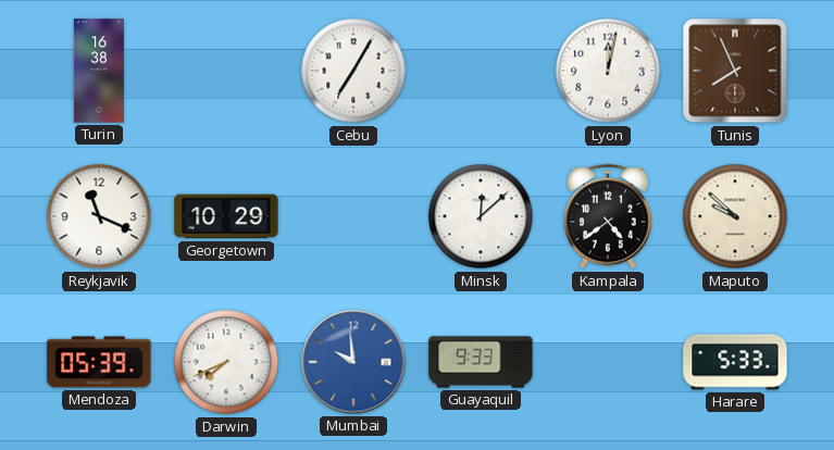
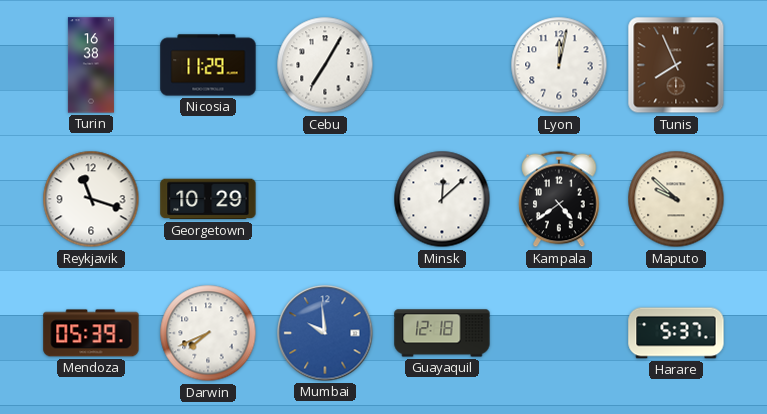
Nicosia: none -> 11:29 (208, 65)
Reykjavik: 11:19 -> 11:18 (91, 199)
Guayaquil: 9:33 -> 12:18 (442, 333)
Harare: 5:33 -> 5:37 (676, 333)
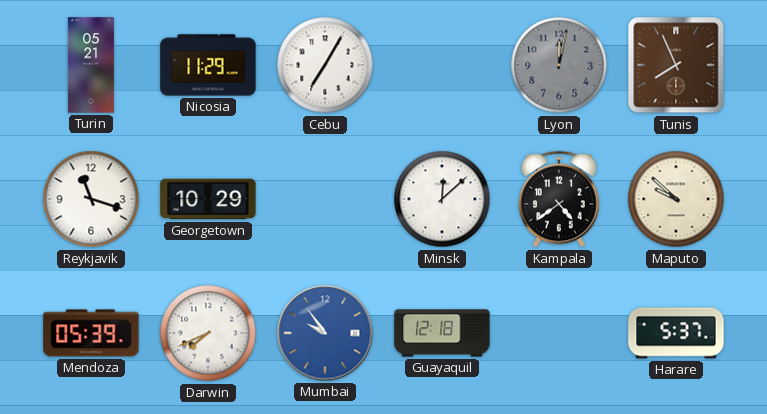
Turin: 16:38 -> 05:21 (91, 65)
Lyon dial: white -> grey (559, 65)
Mumbai: 9:59 -> 9:54 (325, 333)
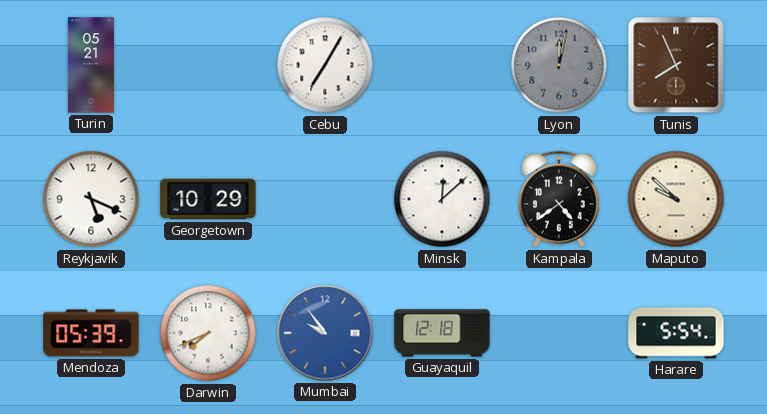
Nicosia: 11:29 -> none (208, 65)
Reykjavik: 11:18 -> 5:19 (91, 199)
Harare: 5:37 -> 5:54 (676, 333)
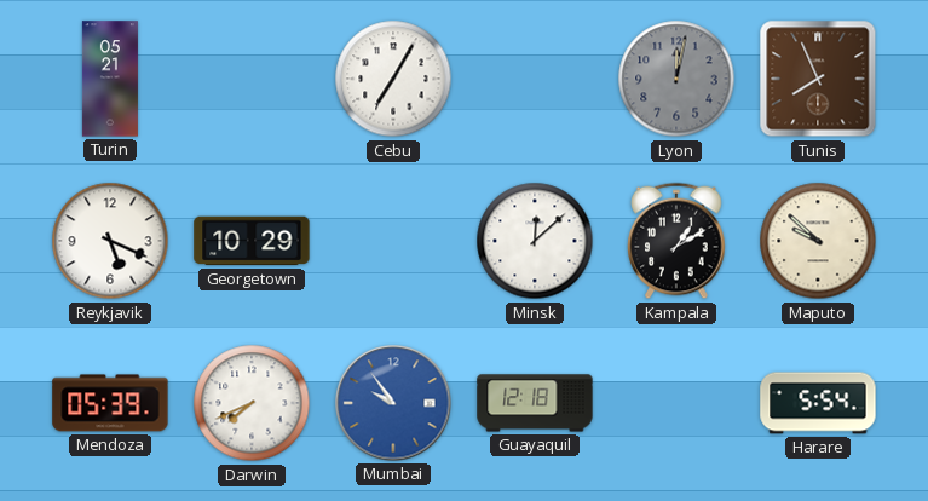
Kampala: 4:39 -> 1:10 (676, 241)
